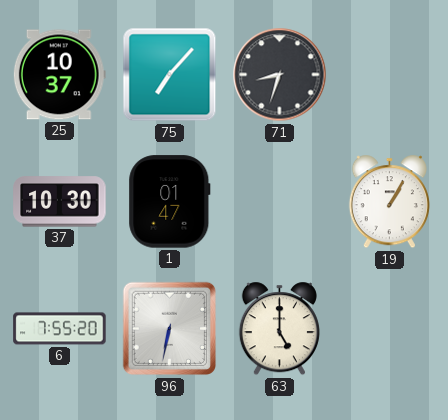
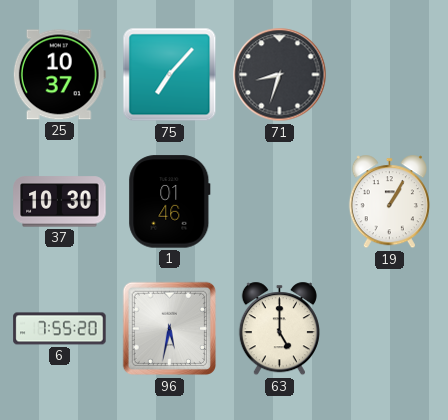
1: 01:47 -> 01:46 (170, 202)
96: 6:32 -> 5:32 (170, 329)
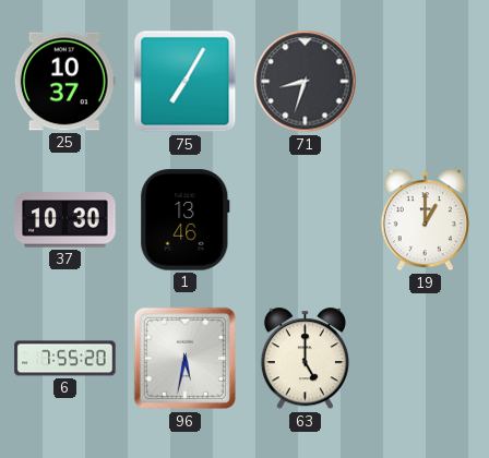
75: 7:07 -> 7:05 (186, 82)
1: 01:46 -> 13:46 (186, 220)
19: 1:05 -> 1:00 (425, 220)
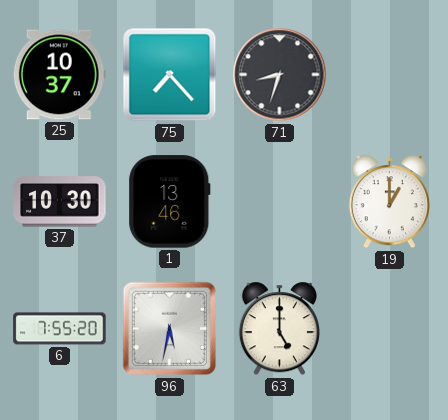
75: 7:05 -> 7:23 (170, 75)
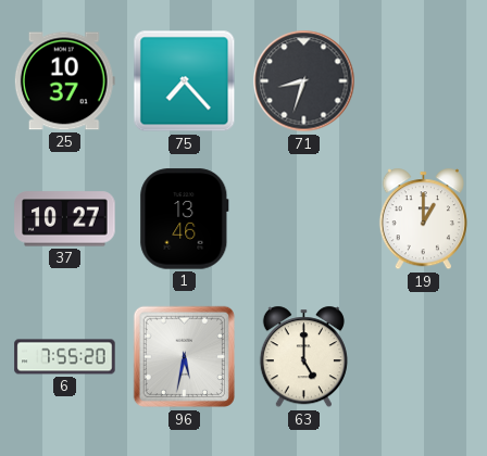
37: 10:30 -> 10:27 (65, 219)
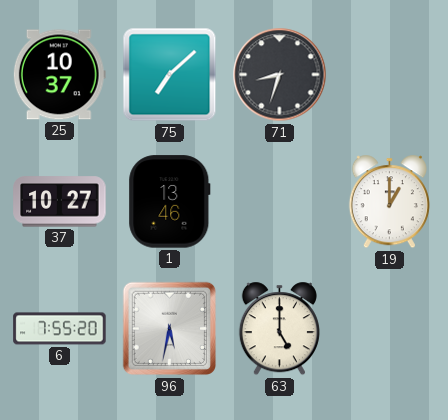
75: 7:23 -> 7:08 (170, 75)
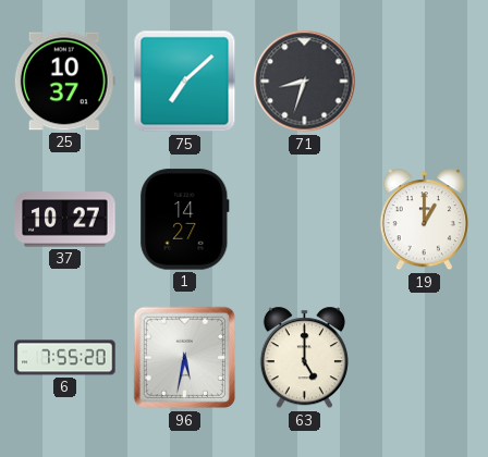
1: 13:46 -> 14:27 (185, 220)
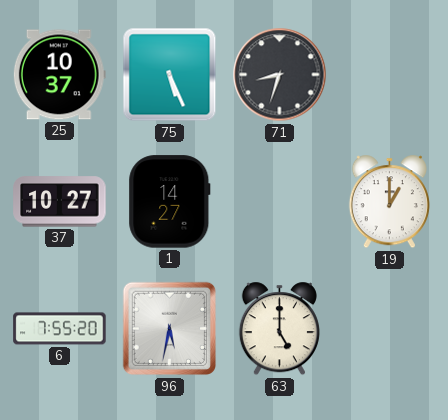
75: 7:08 -> 5:26 (170, 75)
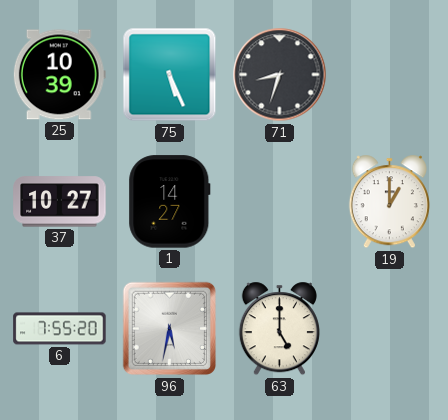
25: 10:37 -> 10:39 (59, 75)
